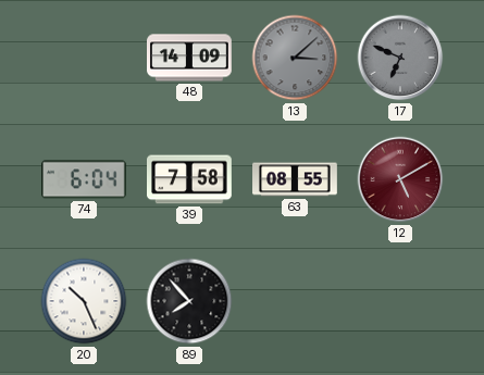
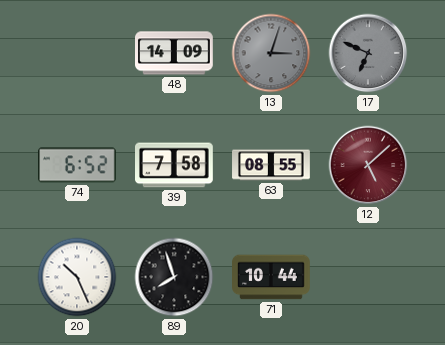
13: 3:08 -> 3:03 (271, 53)
74: 6:04 -> 6:52 (78, 165)
12: 5:10 -> 5:08 (368, 165)
89: 7:53 -> 7:57 (174, 277)
71: none -> 10:44 (271, 277)
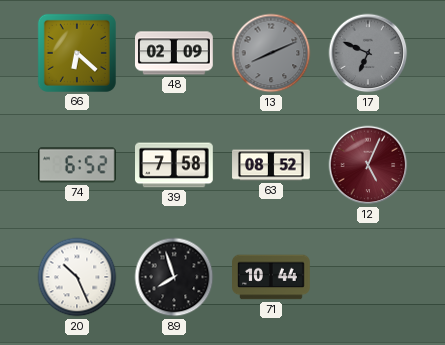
66: none -> 6:22 (77, 53)
48: 14:09 -> 02:09 (175, 53)
13: 3:03 -> 8:11 (271, 53)
63: 08:55 -> 08:52 (271, 165)
12: 5:08 -> 5:04 (368, 165)
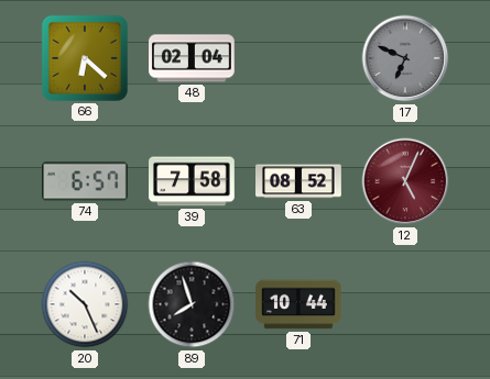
48: 02:09 -> 02:04 (193, 58)
13: 8:11 -> none (271, 53)
74: 6:52 -> 6:57 (86, 181)
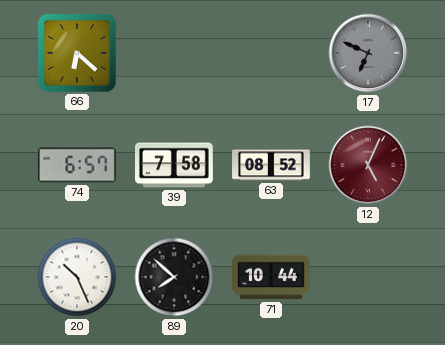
48: 02:04 -> none (193, 58)
89: 7:57 -> 7:52 (174, 277)
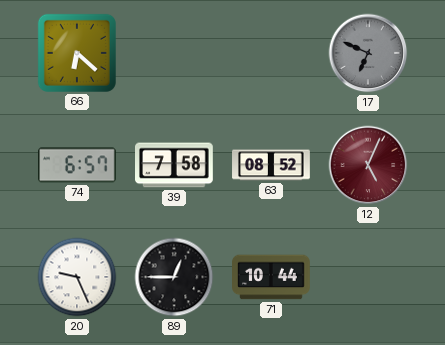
20: 10:26 -> 9:26 (77, 277)
89: 7:52 -> 12:45 (174, 277)
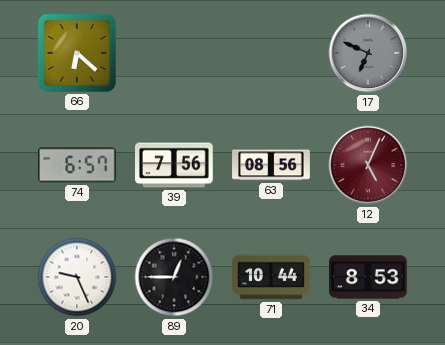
39: 7:58 -> 7:56 (175, 165)
63: 08:52 -> 08:56 (271, 165)
34: none -> 8:53 (369, 277)
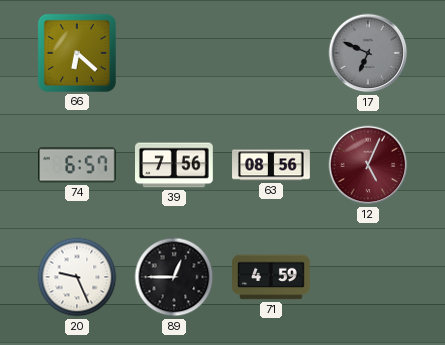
71: 10:44 -> 4:59 (271, 277)
34: 8:53 -> none (369, 277)
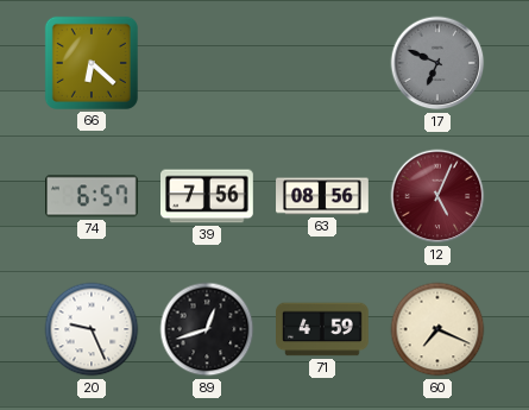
89: 12:45 -> 12:42 (207, 329)
60: none -> 7:19 (437, 329)
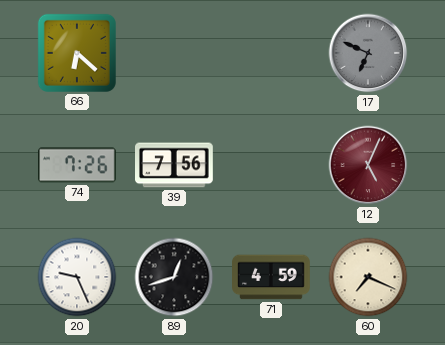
74: 6:57 -> 7:26 (78, 165)
63: 08:56 -> none (322, 196)
